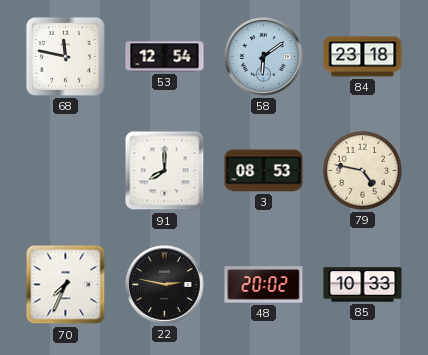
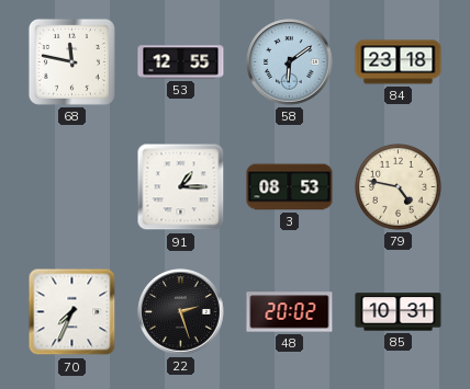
53: 12:54 -> 12:55 (181, 62)
91: 8:00 -> 1:15 (181, 187)
22: 2:47 -> 2:27 (181, 312)
85: 10:33 -> 10:31 (399, 312)
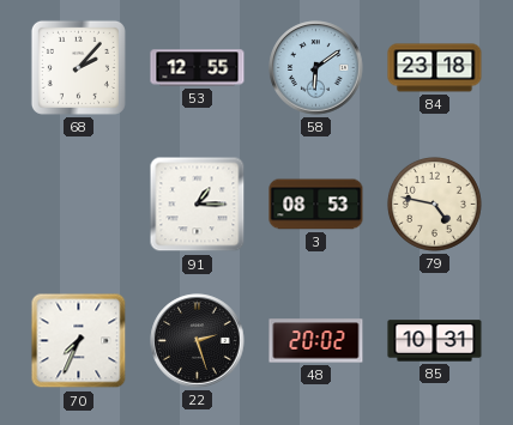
68: 11:47 -> 2:07 (78, 67)
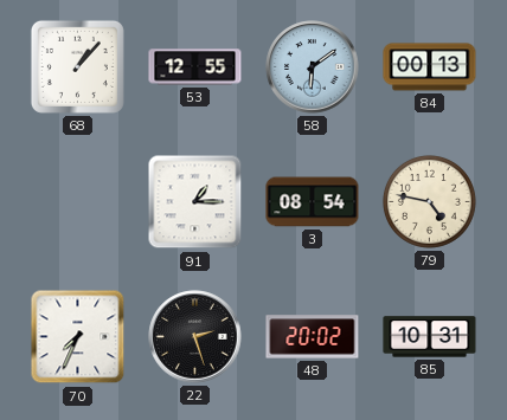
68: 2:07 -> 1:07 (77, 66)
84: 23:18 -> 00:13 (430, 67)
3: 08:53 -> 08:54 (313, 202)
